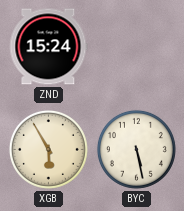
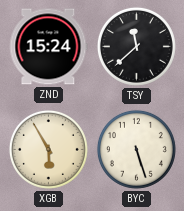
TSY: none -> 11:38 (136, 46)
BYC: 5:28 -> 5:27 (136, 149)
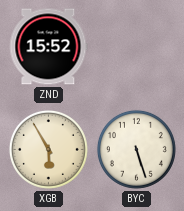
ZND: 15:24 -> 15:52 (48, 47)
TSY: 11:38 -> none (136, 46)
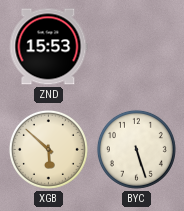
ZND: 15:52 -> 15:53 (48, 47)
XGB: 5:55 -> 5:52 (48, 149)
